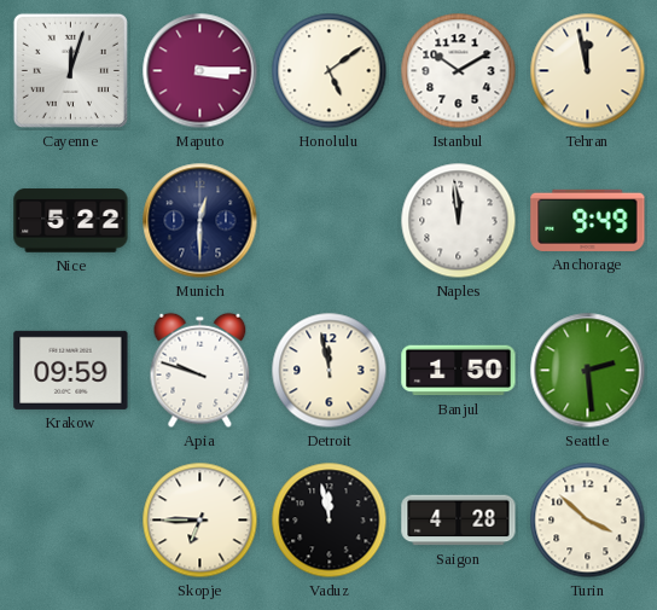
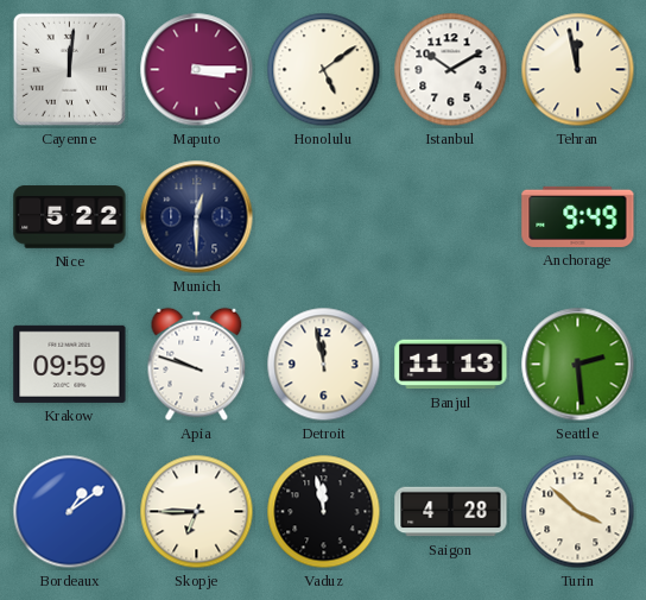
Cayenne: 12:03 -> 12:01 (69, 69)
Naples: 11:59 -> none (459, 221)
Banjul: 1:50 -> 11:13 (451, 365)
Bordeaux: none -> 1:09 (70, 512)
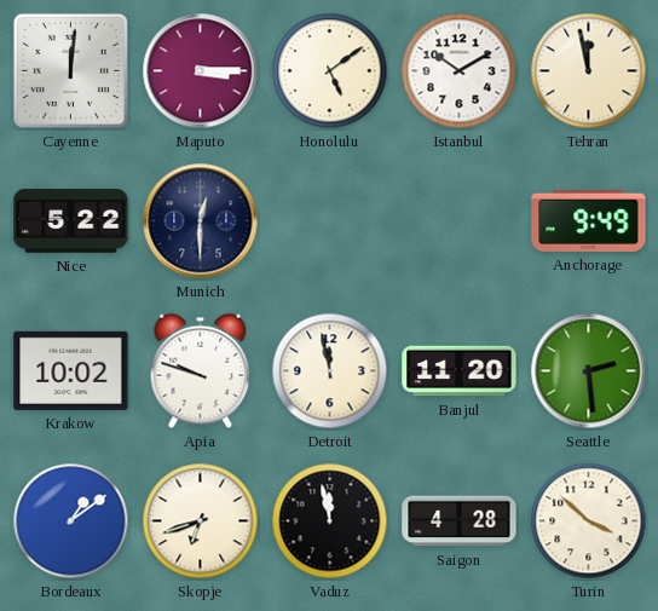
Krakow: 09:59 -> 10:02 (71, 370)
Banjul: 11:13 -> 11:20 (460, 371)
Skopje: 6:45 -> 6:42 (201, 521)
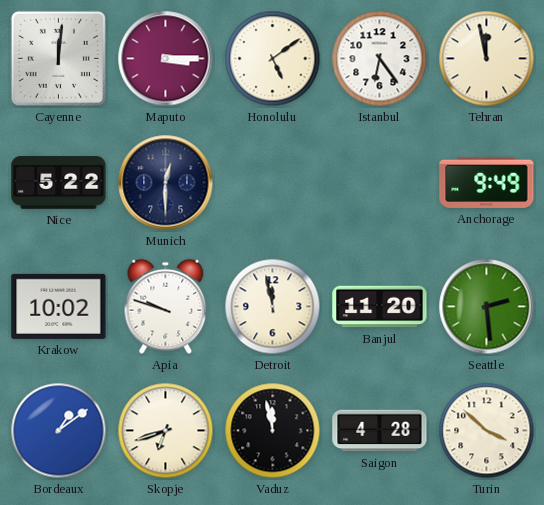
Istanbul: 10:10 -> 6:24 (380, 59)
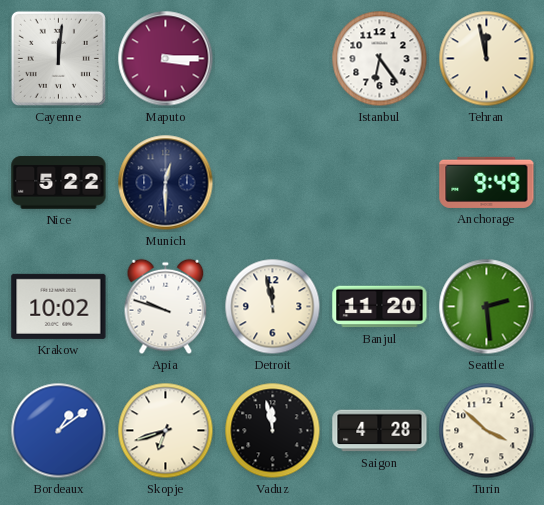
Honolulu: 5:09 -> none (273, 59)
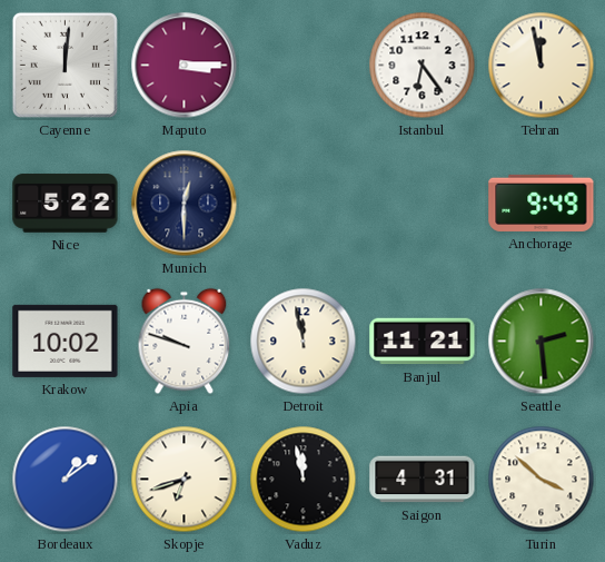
Banjul: 11:20 -> 11:21 (423, 342)
Saigon: 4:28 -> 4:31 (423, 480)
